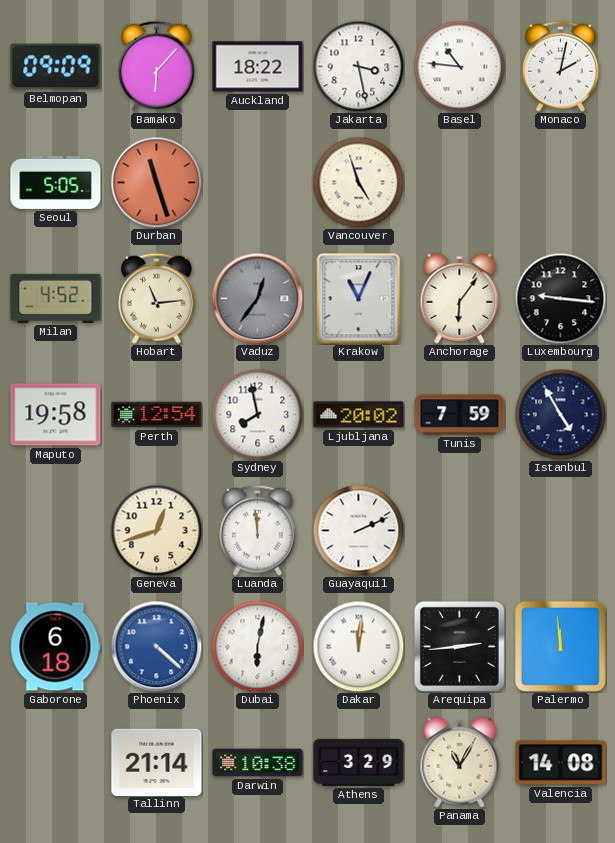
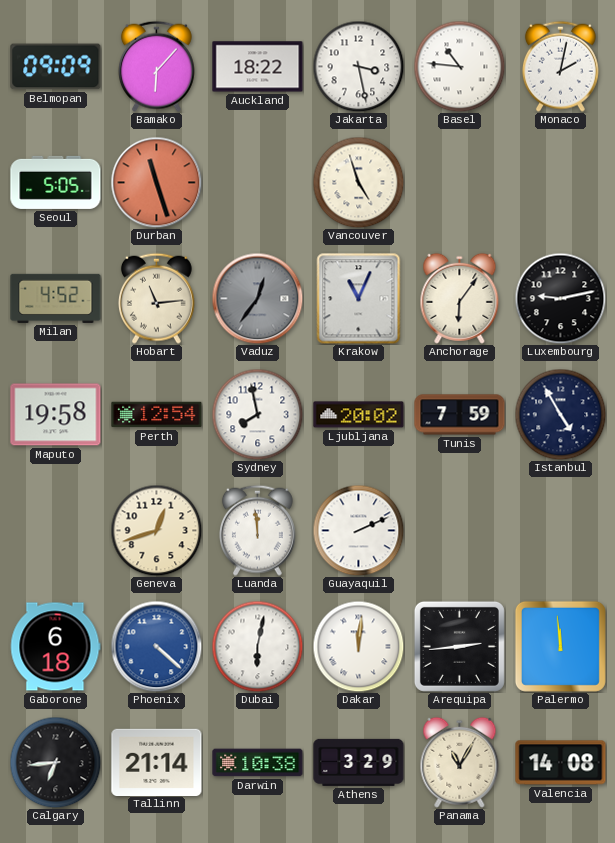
Luxembourg: 9:16 -> 9:13 (560, 298)
Calgary: none -> 6:44 (55, 762)
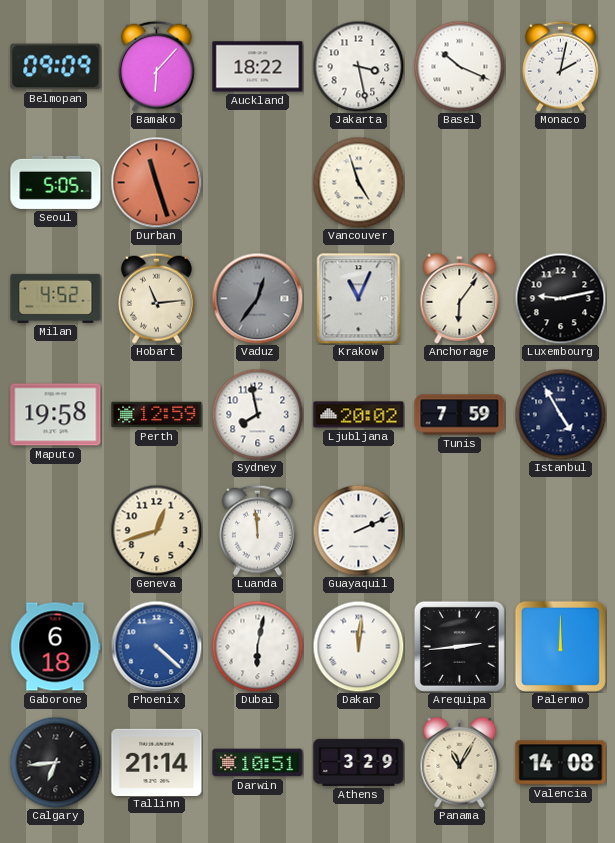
Basel: 10:46 -> 10:19 (459, 66)
Perth: 12:54 -> 12:59 (157, 415)
Palermo: 11:59 -> 12:00 (560, 646)
Darwin: 10:38 -> 10:51 (258, 763)
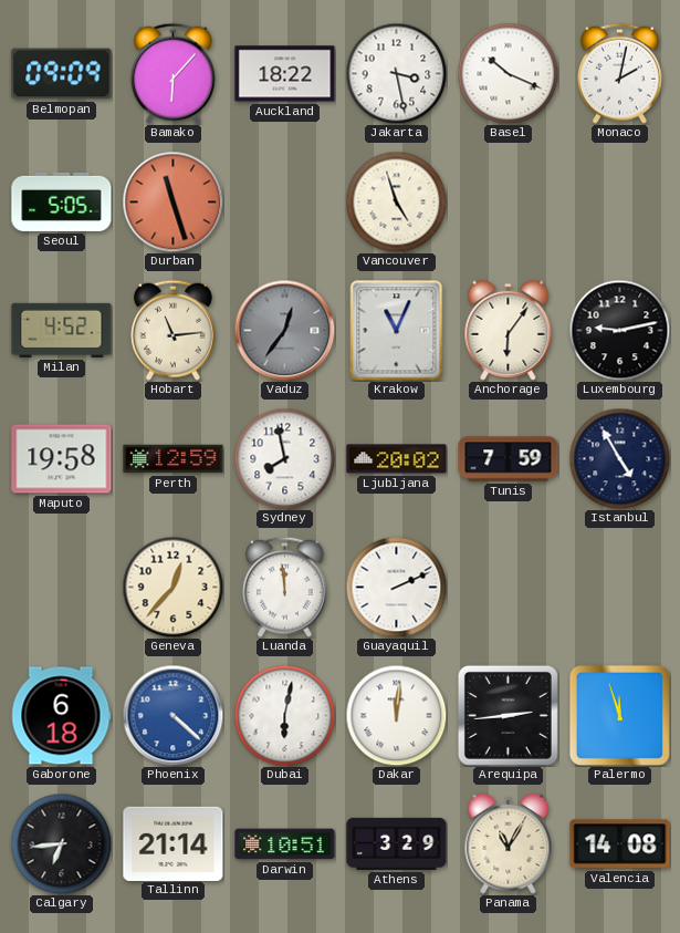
Geneva: 12:42 -> 12:37 (172, 587)
Palermo: 12:00 -> 11:57 (619, 715)
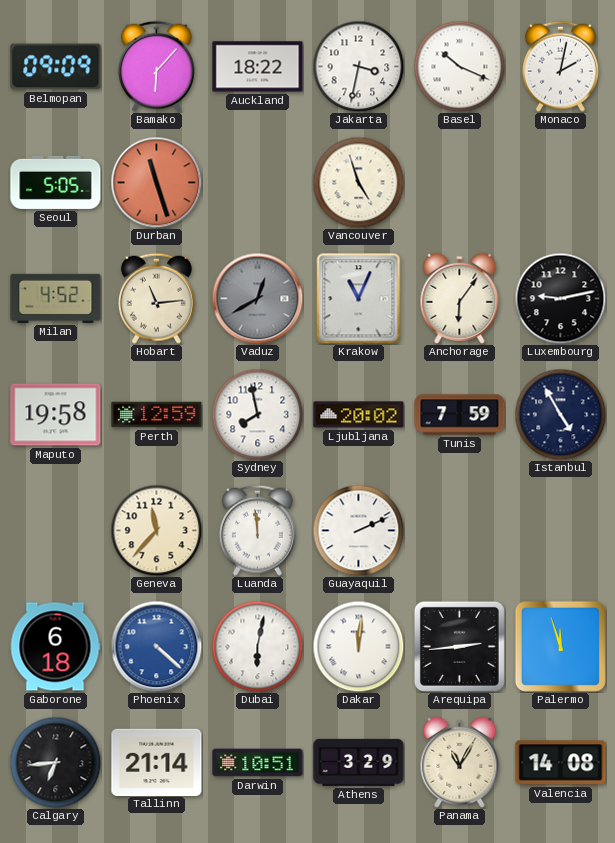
Jakarta: 3:28 -> 3:32 (358, 66)
Vaduz: 12:36 -> 12:40 (257, 298)
Geneva: 12:37 -> 11:37 (156, 530)
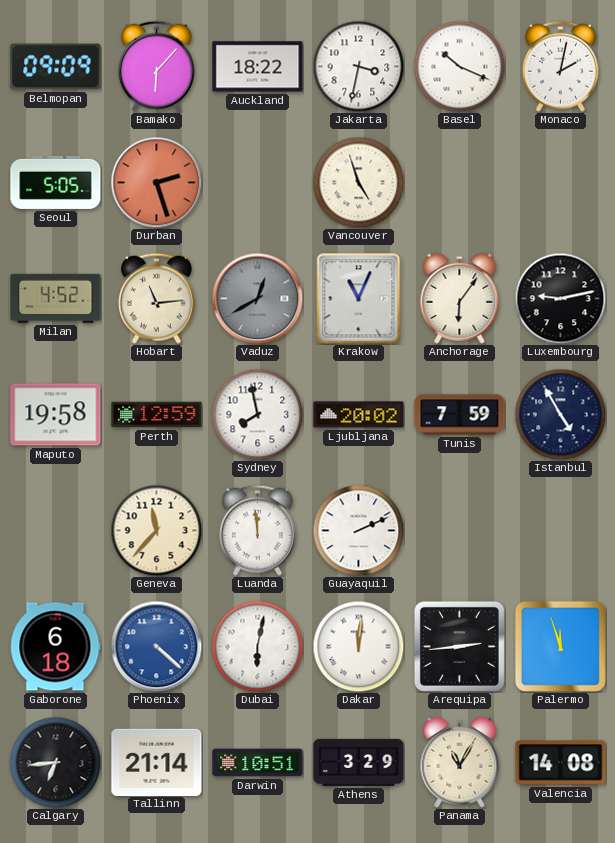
Durban: 11:27 -> 2:27 (156, 182)
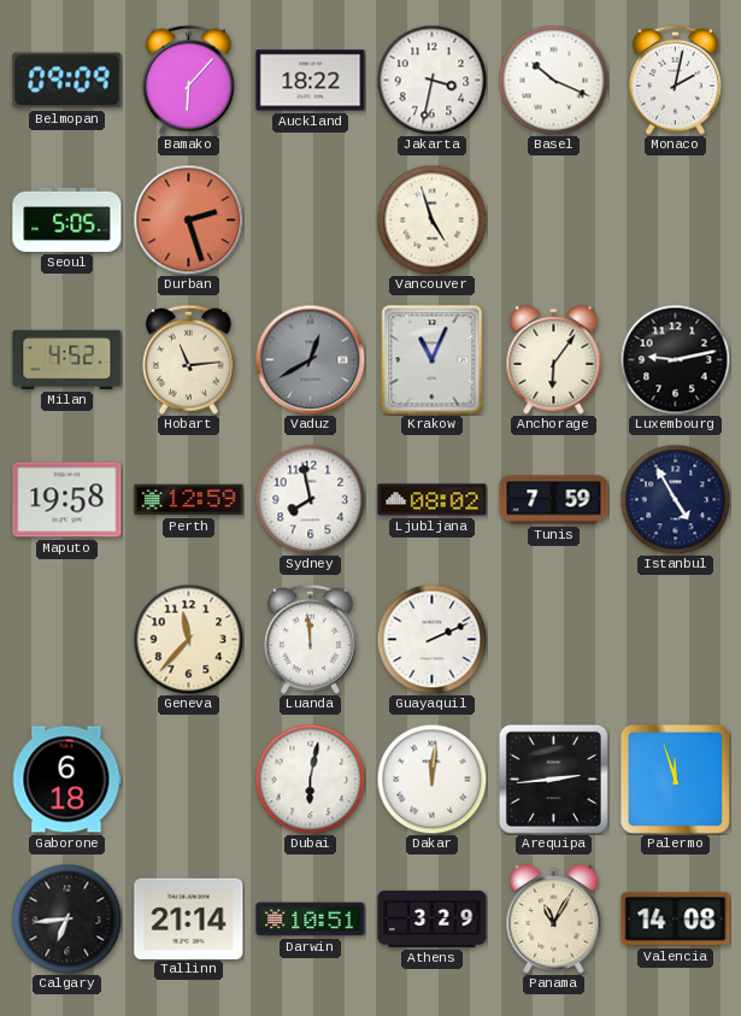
Ljubljana: 20:02 -> 08:02 (433, 500)
Phoenix: 4:22 -> none (156, 646)
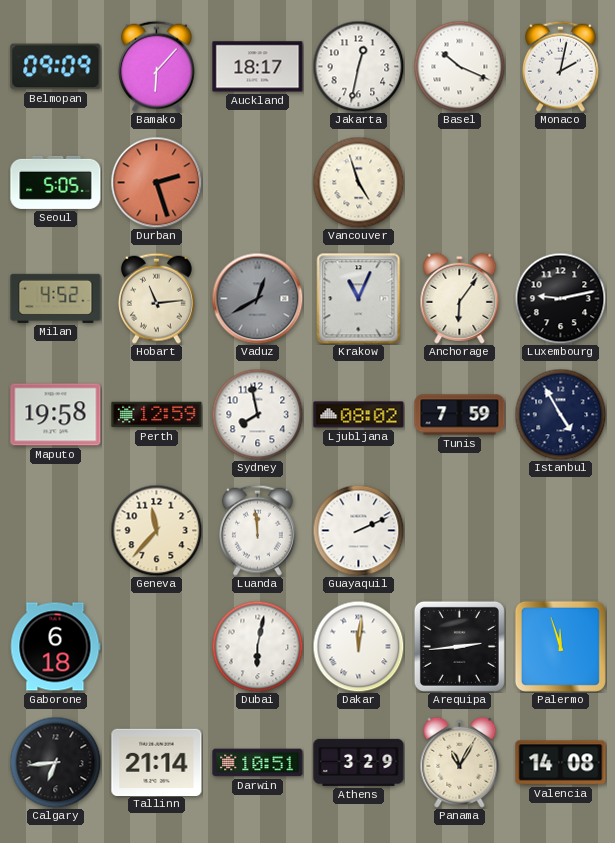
Auckland: 18:22 -> 18:17 (258, 67)
Jakarta: 3:32 -> 12:32 (358, 66)
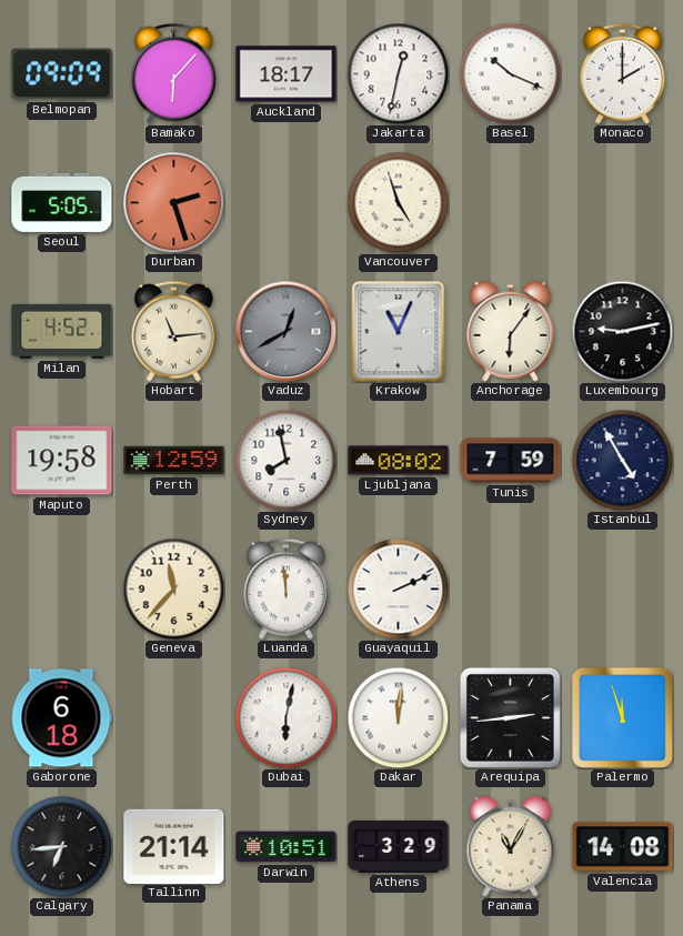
Monaco: 2:02 -> 2:00 (622, 73)
